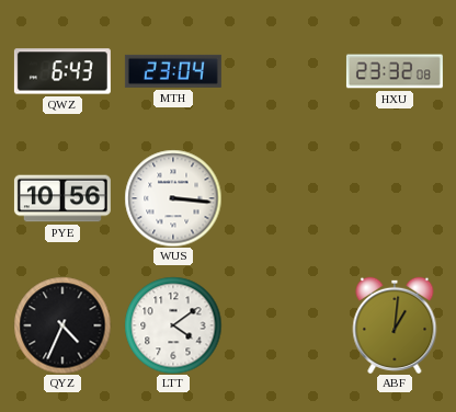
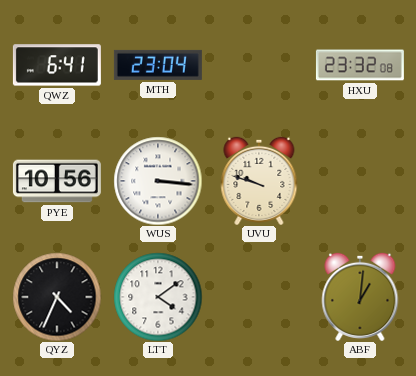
QWZ: 6:43 -> 6:41 (57, 65)
UVU: none -> 9:48 (259, 181)
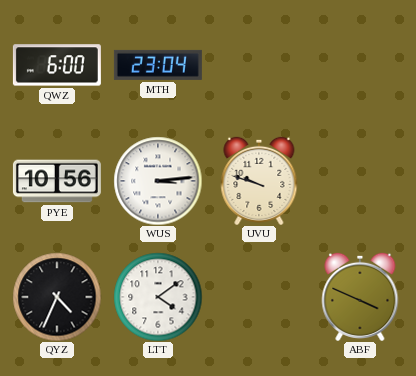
QWZ: 6:41 -> 6:00 (57, 65)
HXU: 23:32 -> none (360, 65)
WUS: 3:16 -> 3:14 (158, 181)
ABF: 1:01 -> 3:49 (360, 297)
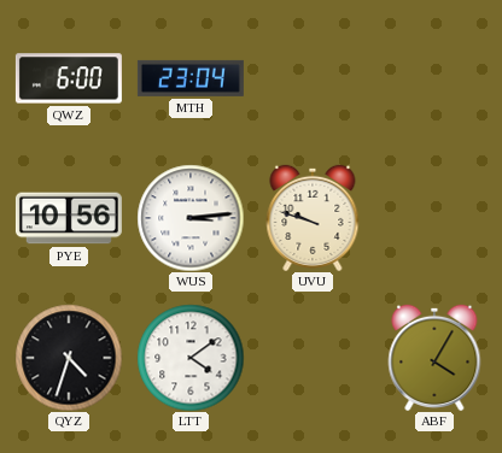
QYZ: 4:34 -> 4:33 (69, 358)
ABF: 3:49 -> 4:05 (434, 358)
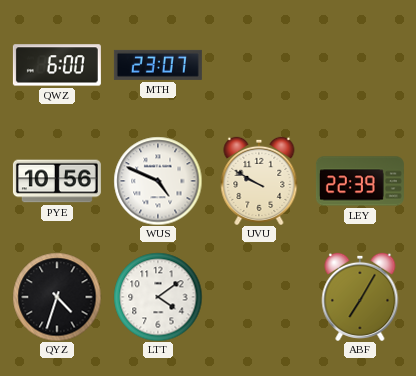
MTH: 23:04 -> 23:07 (158, 65)
WUS: 3:14 -> 4:49 (158, 181)
UVU: 9:48 -> 9:50 (259, 181)
LEY: none -> 22:39 (360, 181)
ABF: 4:05 -> 7:05 (360, 297)
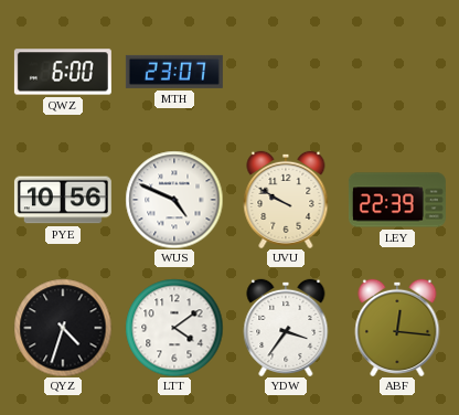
YDW: none -> 3:36 (286, 328)
ABF: 7:05 -> 12:16 (397, 328)
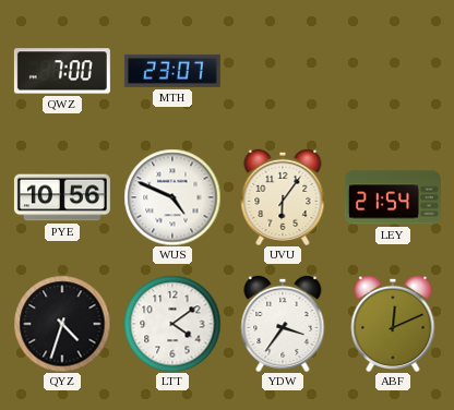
QWZ: 6:00 -> 7:00 (62, 71)
UVU: 9:50 -> 6:06 (283, 197)
LEY: 22:39 -> 21:54 (393, 197)
ABF: 12:16 -> 12:11 (393, 324)
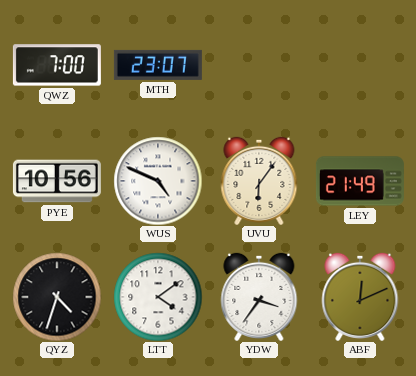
LEY: 21:54 -> 21:49 (360, 181)
